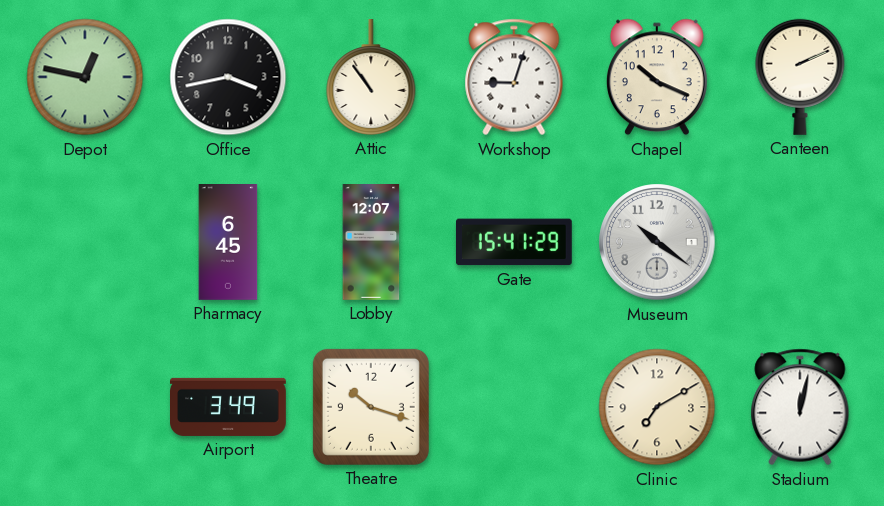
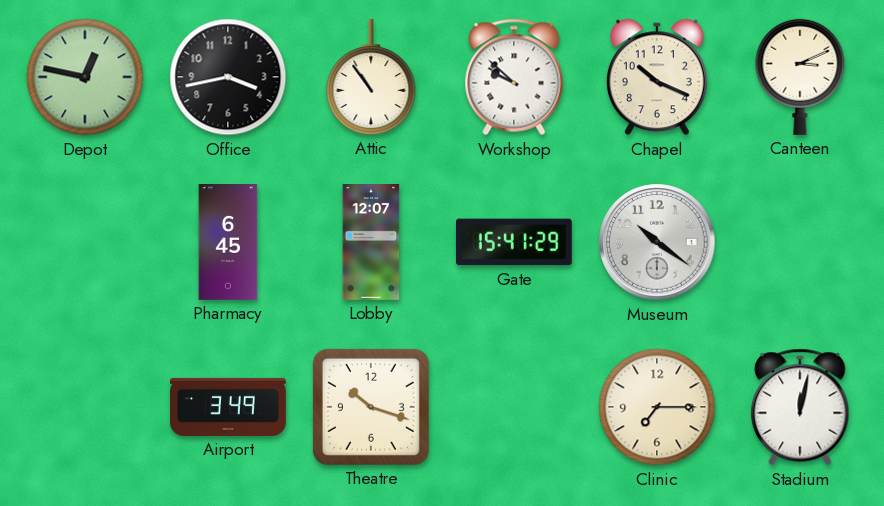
Workshop: 9:03 -> 9:52 (514, 77)
Canteen: 2:11 -> 3:11 (800, 77)
Clinic: 7:10 -> 7:15 (657, 407)
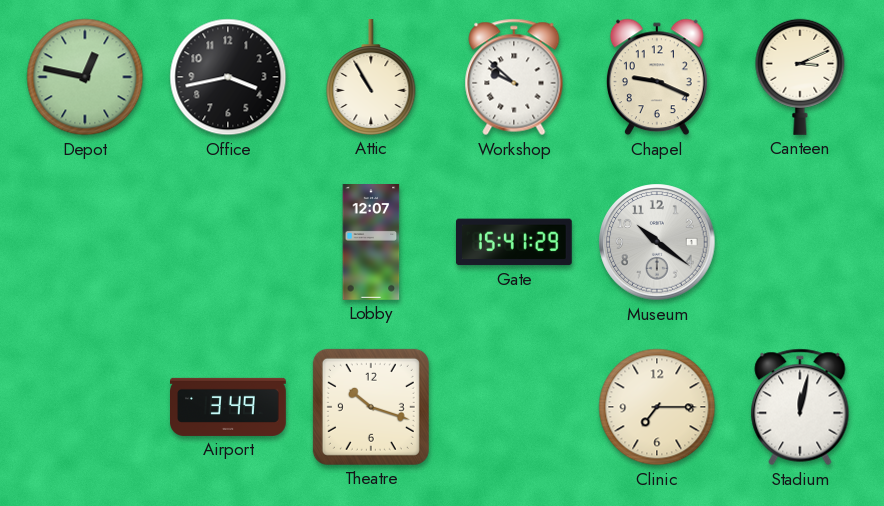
Attic: 10:54 -> 10:55 (371, 78)
Chapel: 10:19 -> 9:19 (657, 77)
Pharmacy: 6:45 -> none (228, 243)
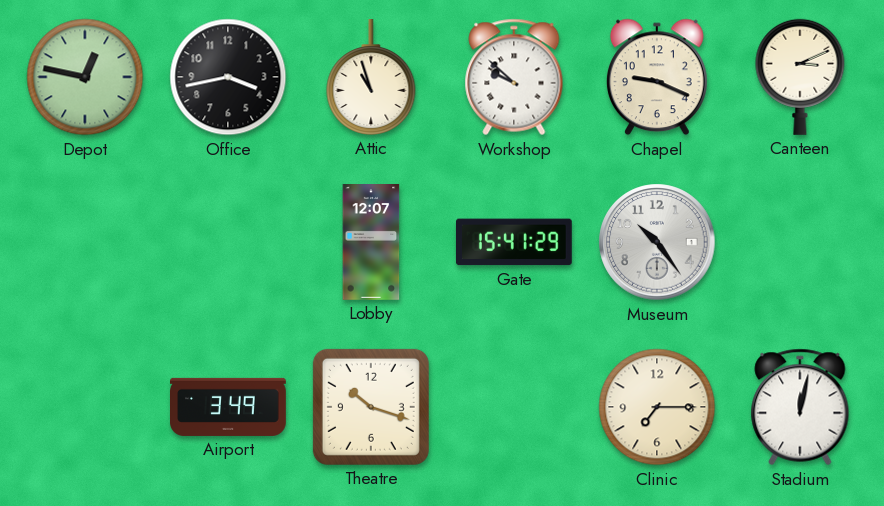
Attic: 10:55 -> 10:57 (371, 78)
Museum: 10:21 -> 10:24 (657, 242)
